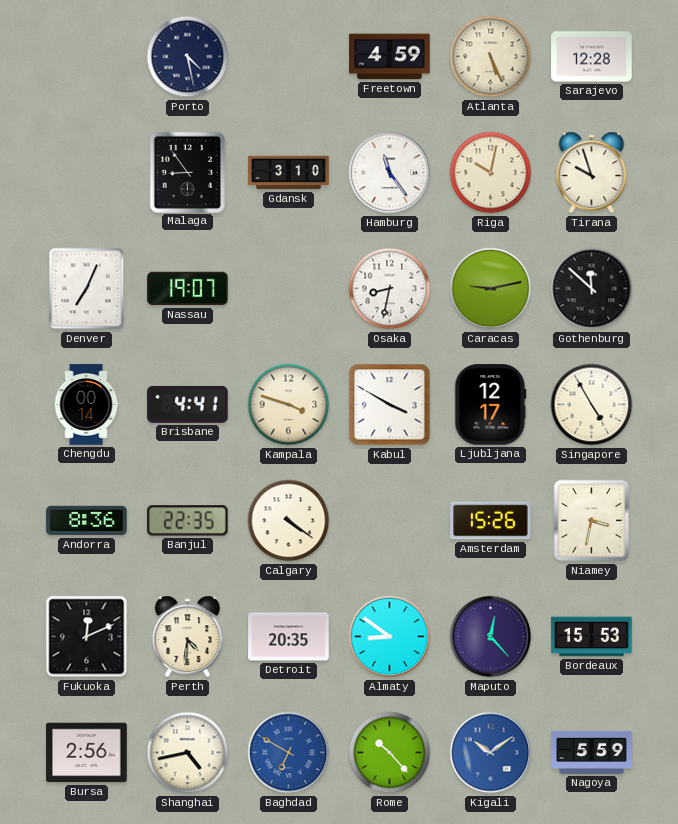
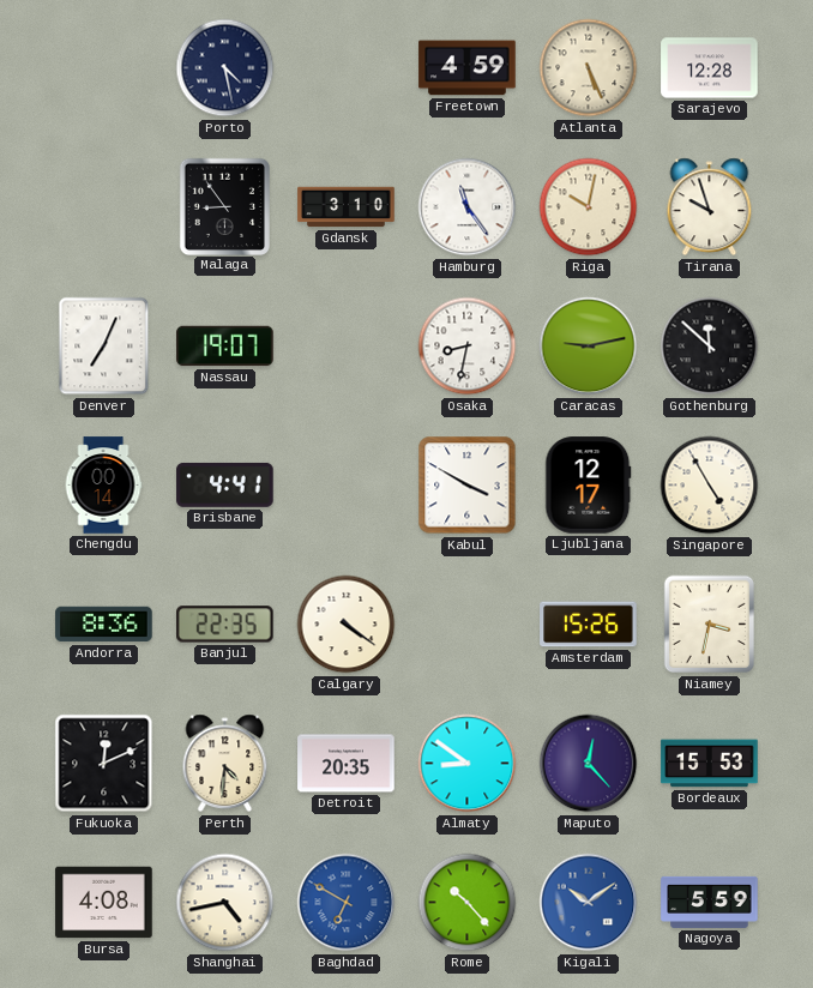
Kampala: 3:48 -> none (289, 405)
Bursa: 2:56 -> 4:08 (104, 903)
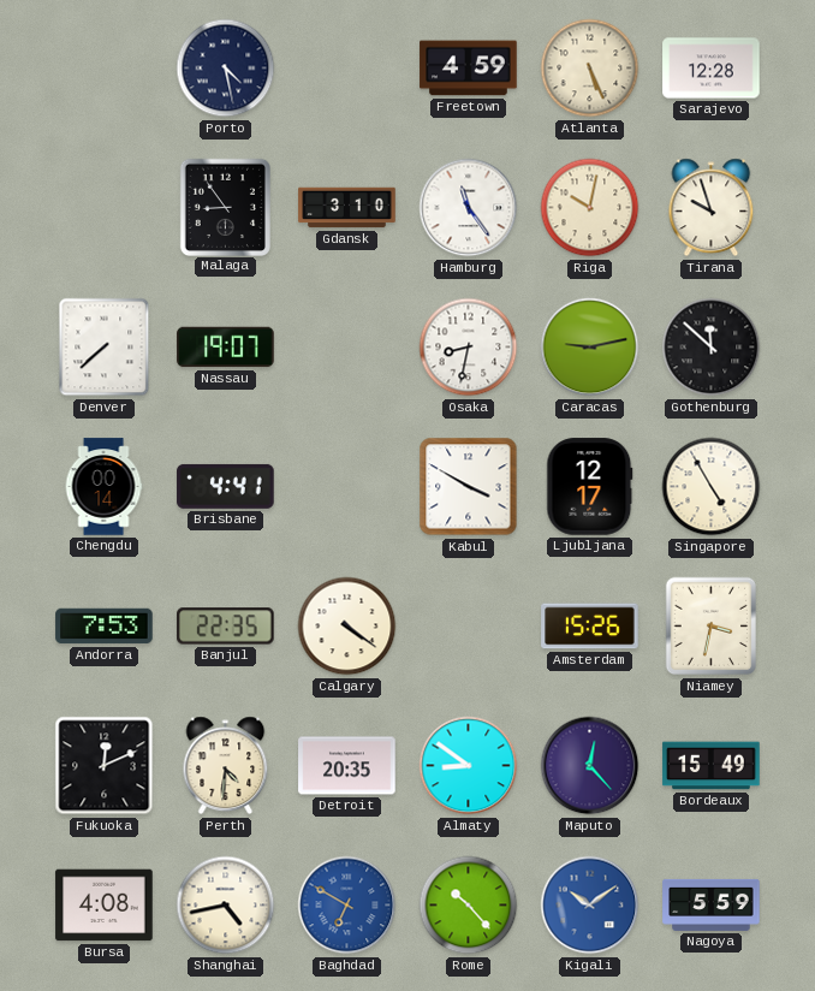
Denver: 7:04 -> 7:38 (105, 348)
Andorra: 8:36 -> 7:53 (105, 627)
Bordeaux: 15:53 -> 15:49 (712, 766)
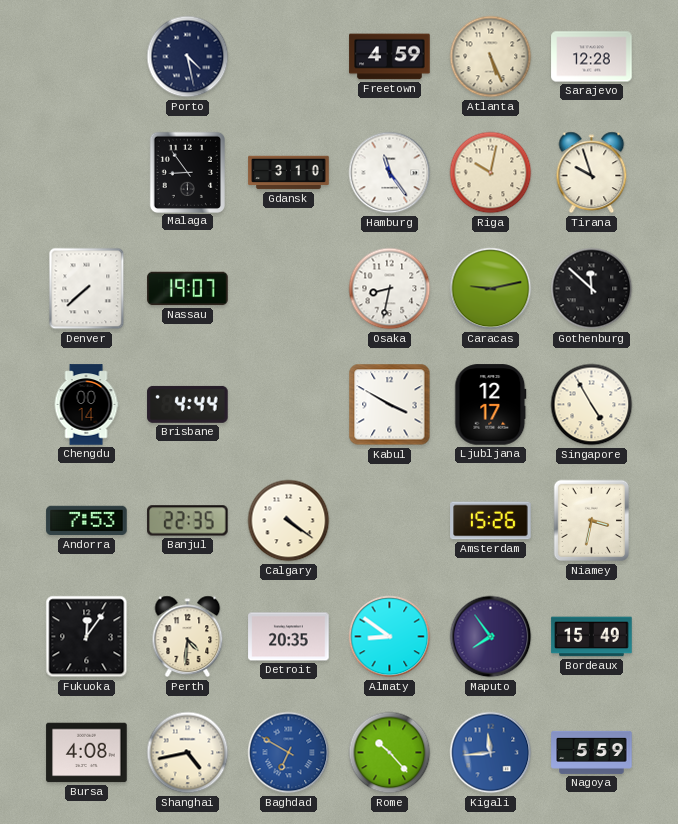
Brisbane: 4:41 -> 4:44 (188, 404)
Fukuoka: 12:11 -> 12:06 (87, 637)
Maputo: 12:23 -> 7:54 (491, 637)
Kigali: 10:09 -> 11:44 (491, 753)
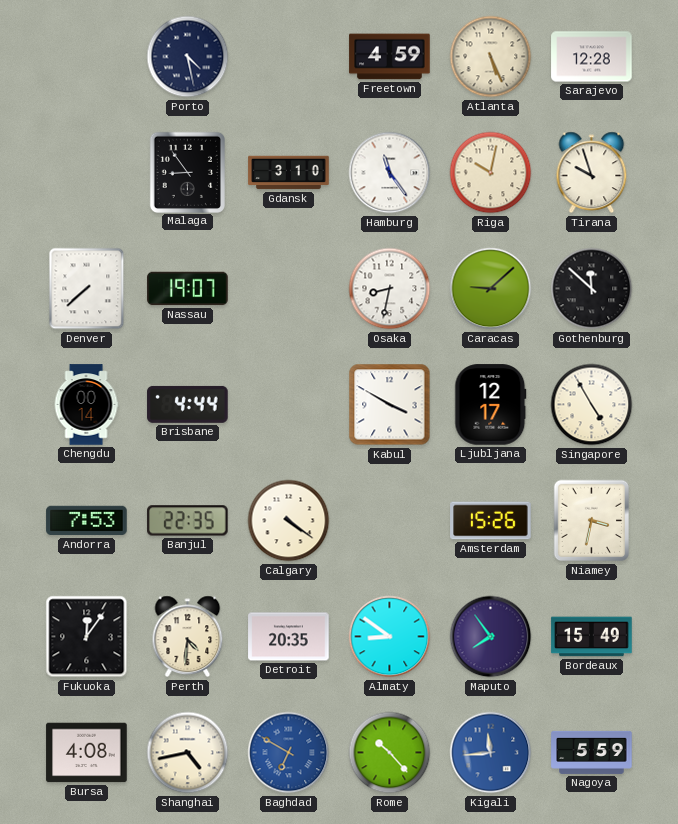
Caracas: 9:13 -> 9:08 (491, 289)
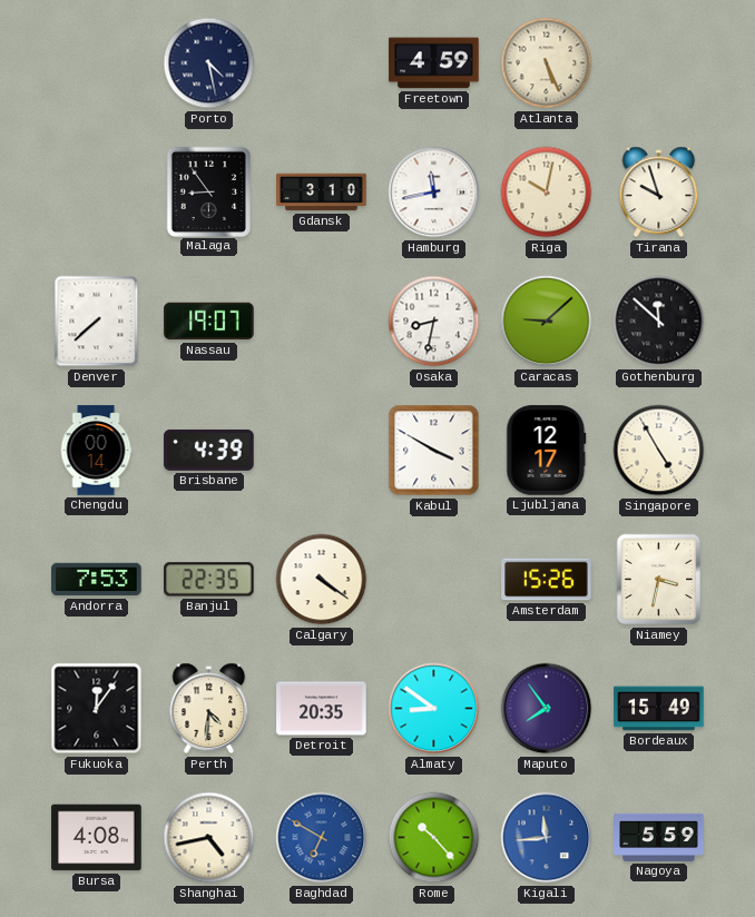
Sarajevo: 12:28 -> none (592, 57)
Hamburg: 11:24 -> 11:43 (434, 193)
Brisbane: 4:44 -> 4:39 (209, 450)
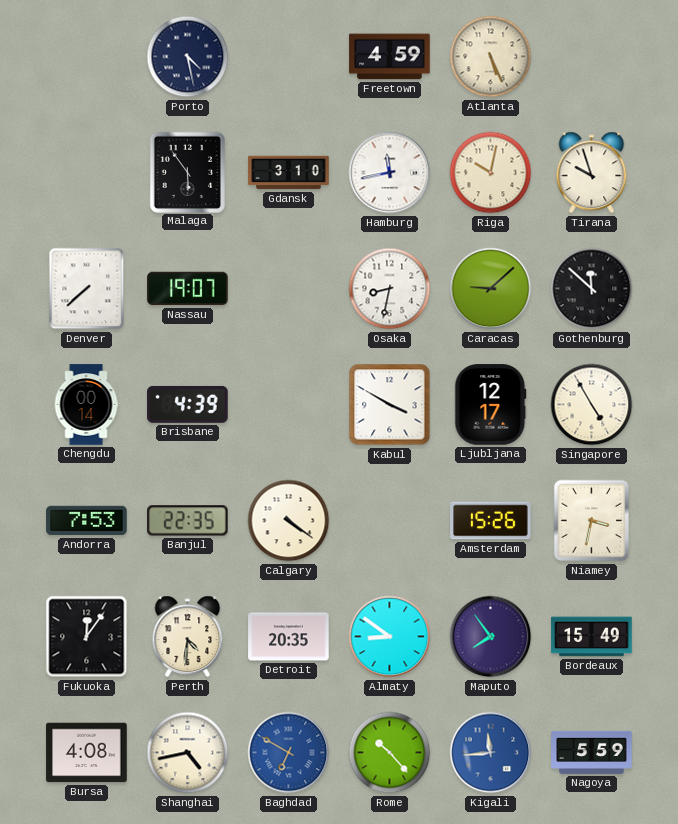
Malaga: 8:54 -> 5:54 (187, 172)
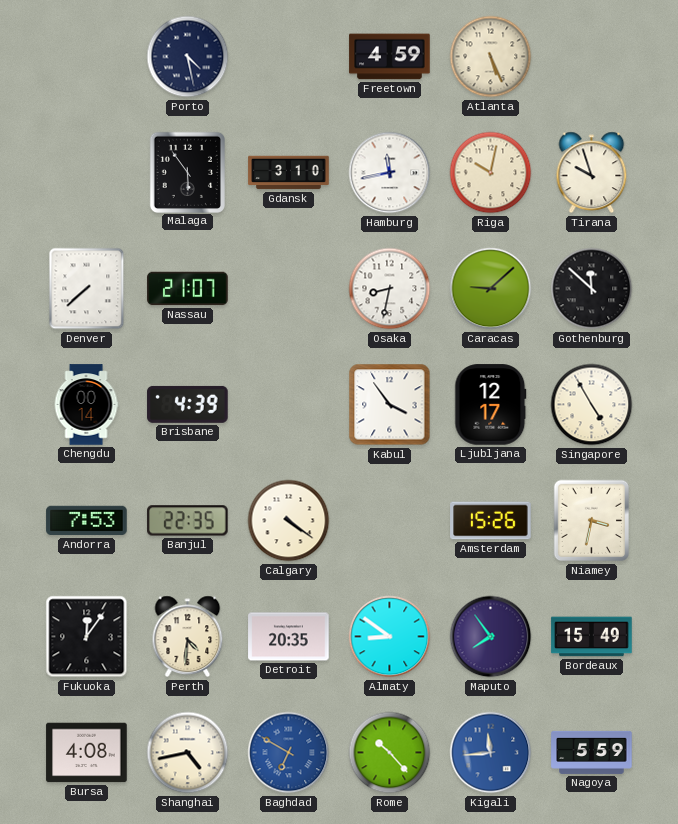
Nassau: 19:07 -> 21:07 (188, 289)
Kabul: 3:50 -> 3:54 (390, 405)
